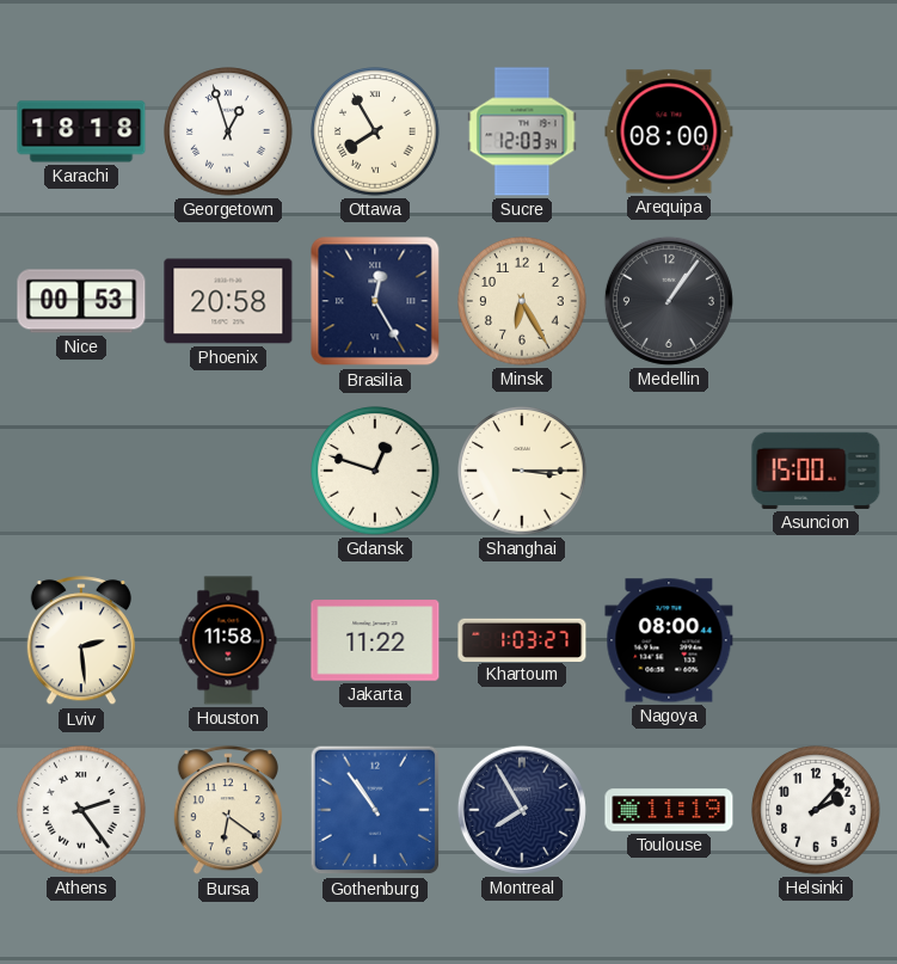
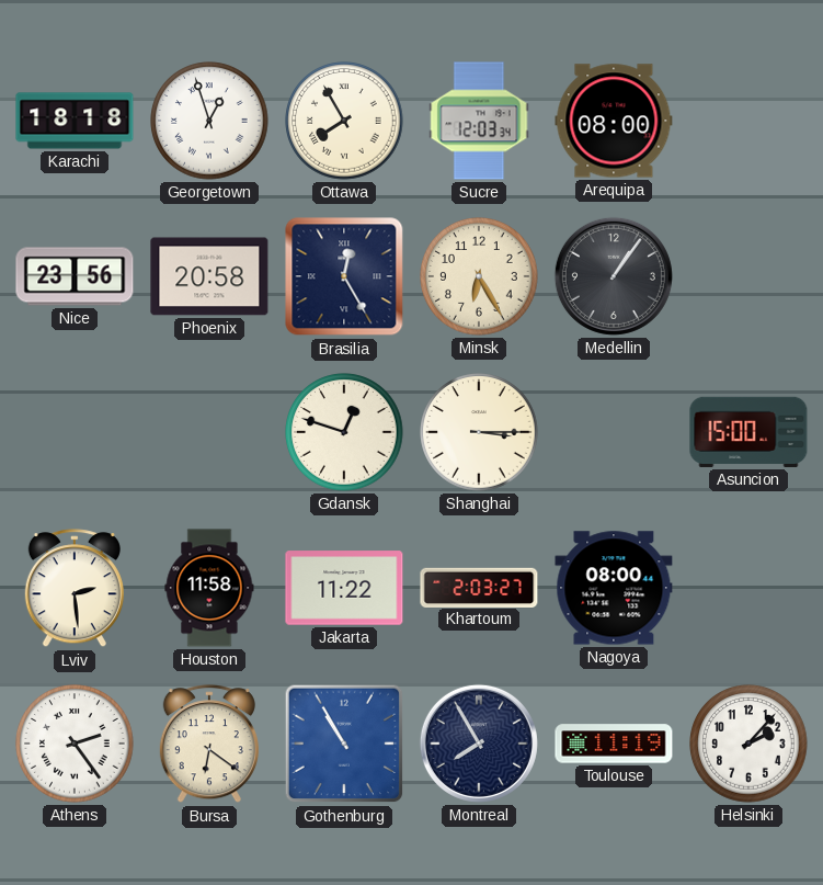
Nice: 00:53 -> 23:56 (75, 276)
Khartoum: 1:03 -> 2:03 (479, 587)
Gothenburg: 10:54 -> 10:55 (344, 744)
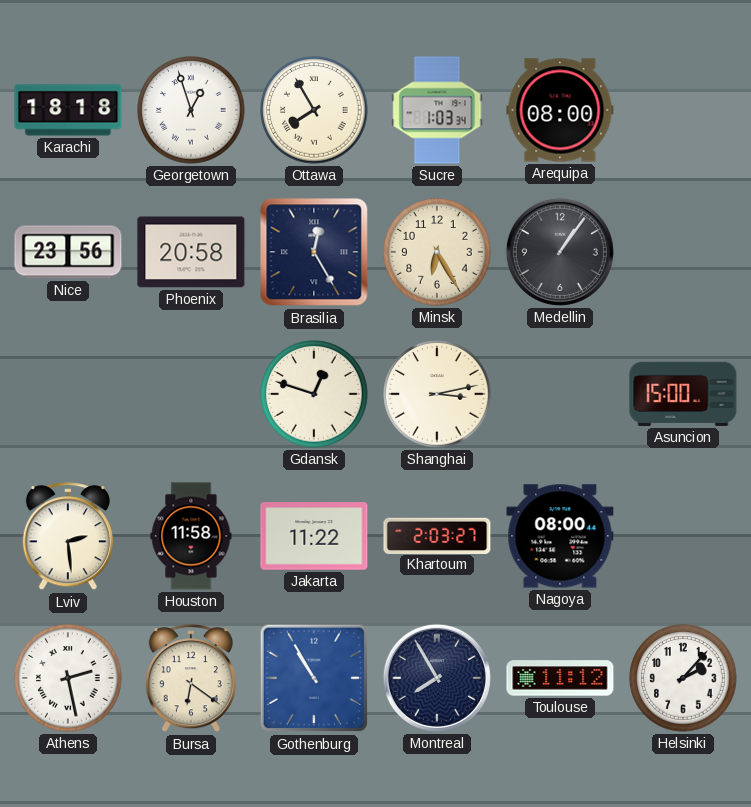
Sucre: 12:03 -> 1:03 (437, 110)
Shanghai: 3:15 -> 3:13 (437, 394)
Athens: 2:24 -> 2:28 (68, 678)
Toulouse: 11:19 -> 11:12 (560, 678)
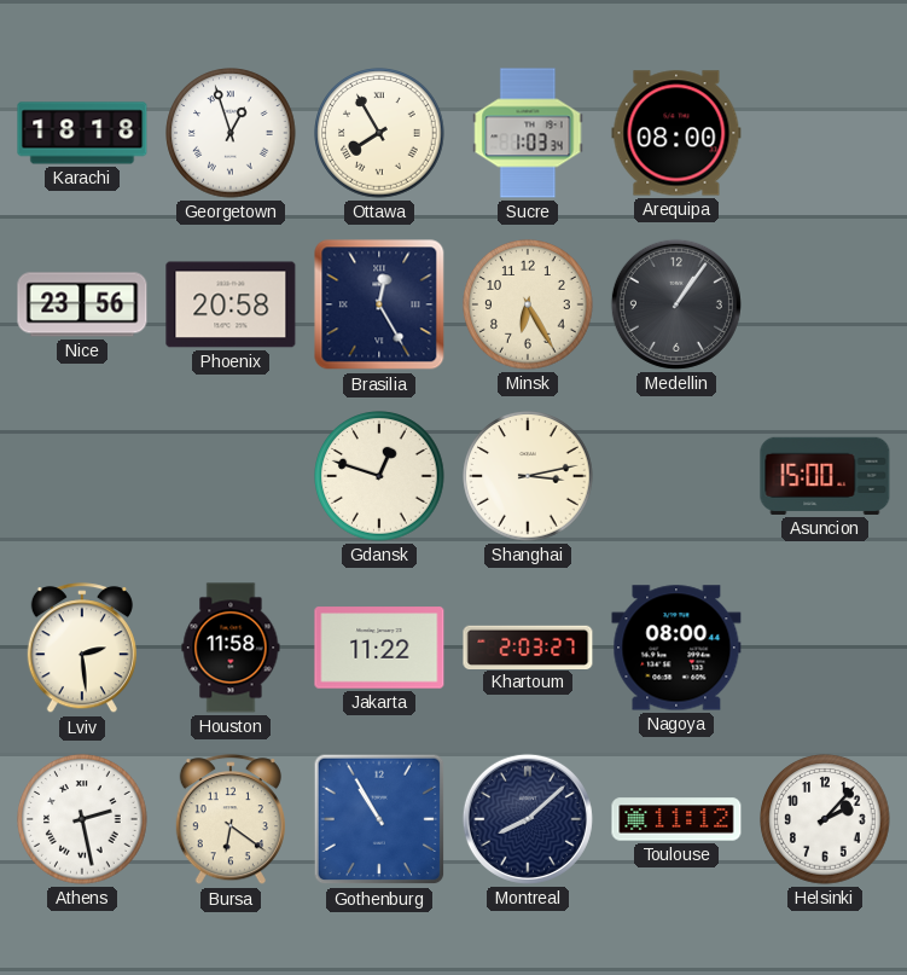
Montreal: 7:55 -> 8:08 (528, 819)
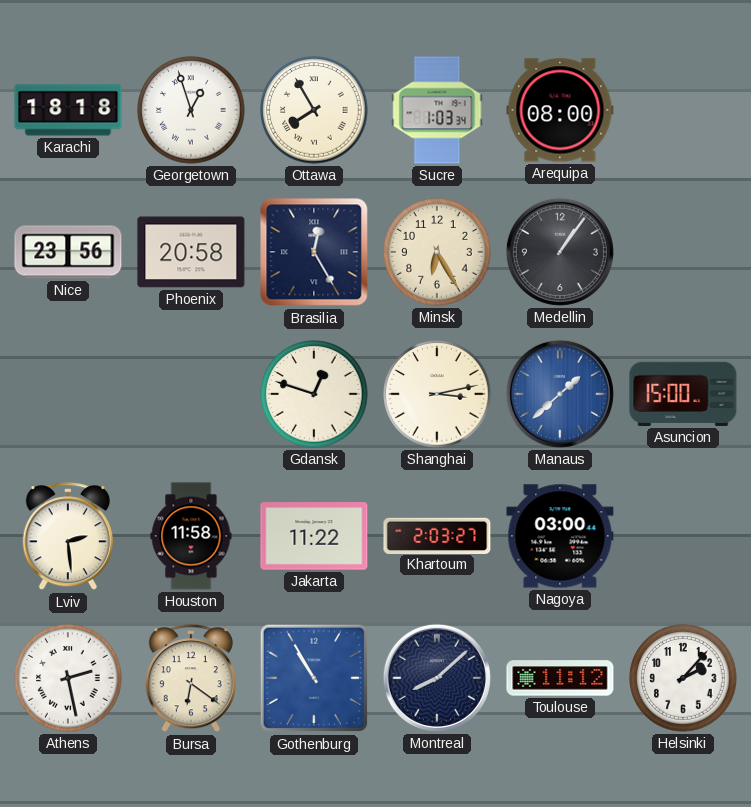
Manaus: none -> 1:38 (560, 394)
Nagoya: 08:00 -> 03:00 (560, 536)
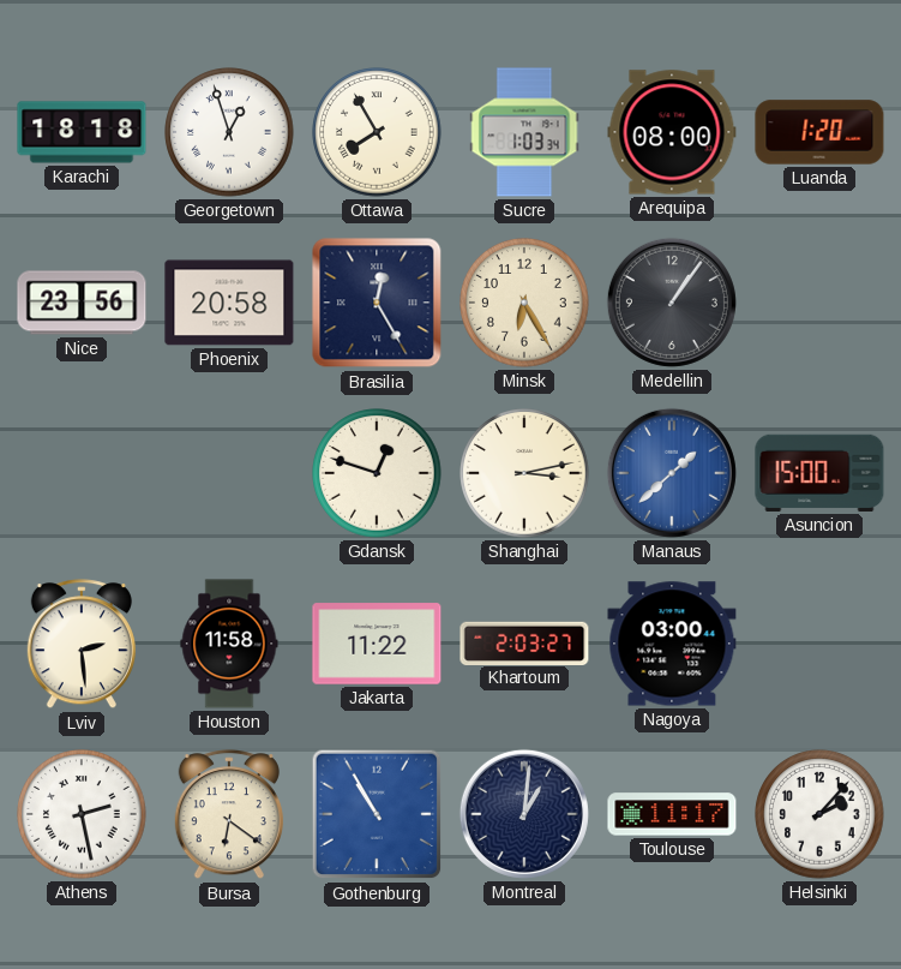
Luanda: none -> 1:20 (819, 132)
Montreal: 8:08 -> 1:01 (524, 814)
Toulouse: 11:12 -> 11:17 (672, 814)
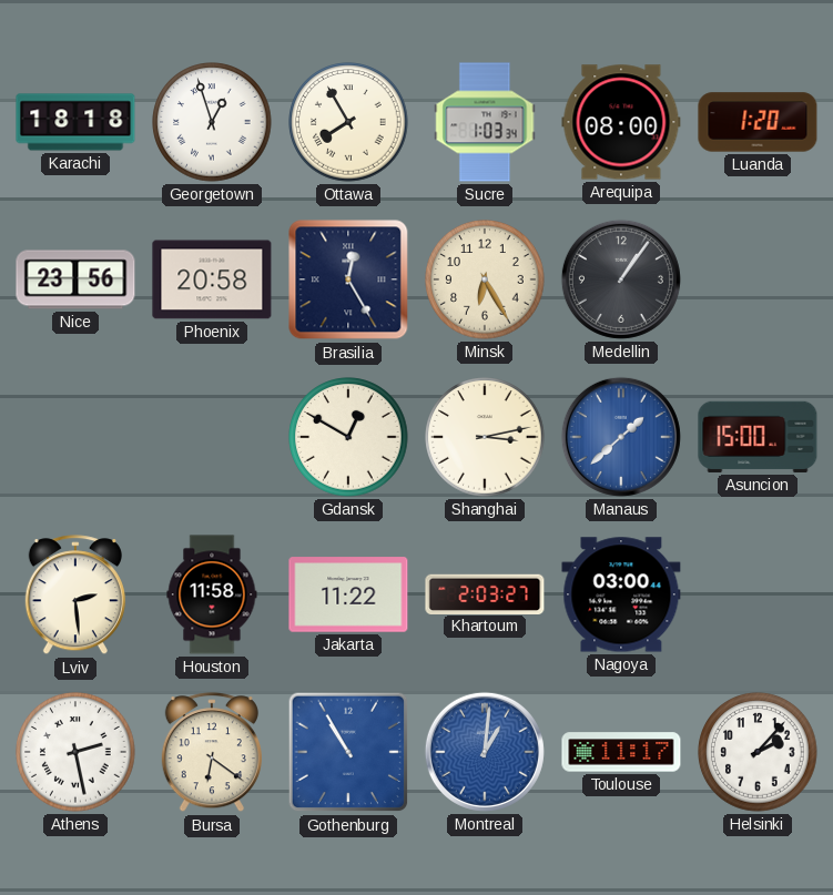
Gdansk: 12:48 -> 12:50 (348, 437)
Montreal dial: navy -> blue (485, 752)
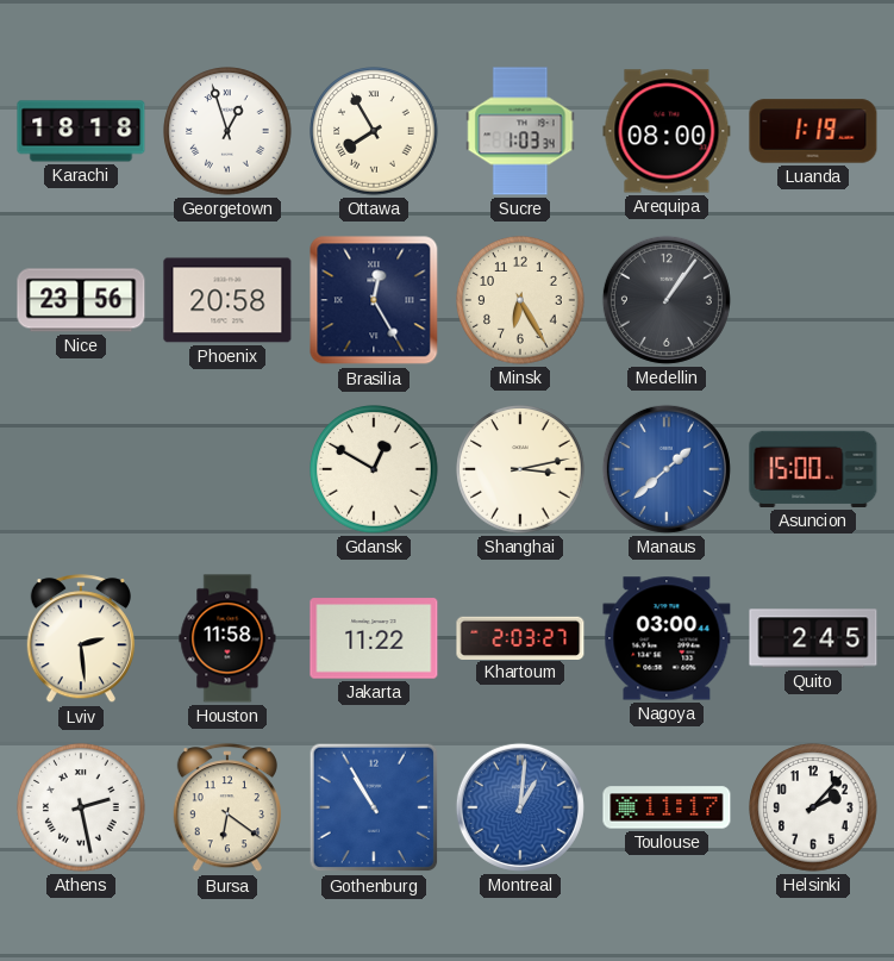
Luanda: 1:20 -> 1:19 (813, 131)
Quito: none -> 2:45 (813, 638)
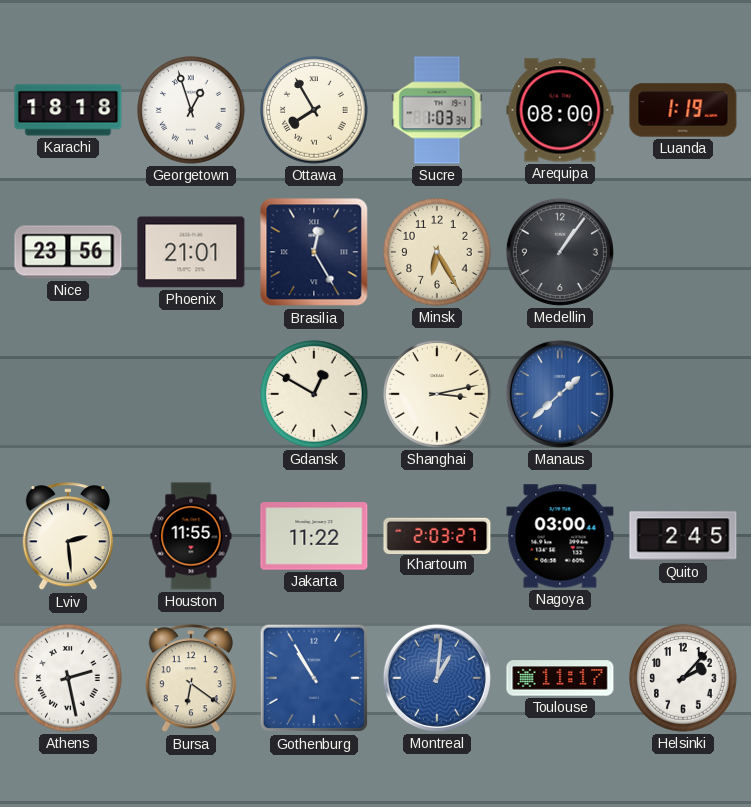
Phoenix: 20:58 -> 21:01 (191, 252)
Asuncion: 15:00 -> none (813, 469)
Houston: 11:58 -> 11:55 (191, 536)
